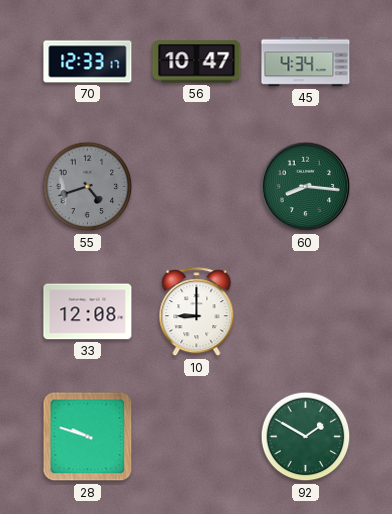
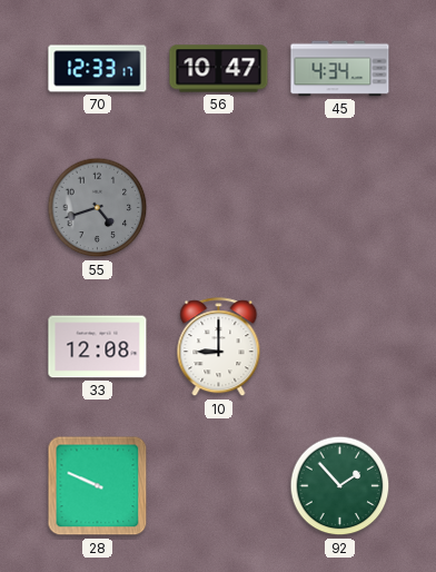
60: 8:16 -> none (306, 187)
28: 9:48 -> 9:49 (98, 486)
92: 1:50 -> 1:53 (340, 486)
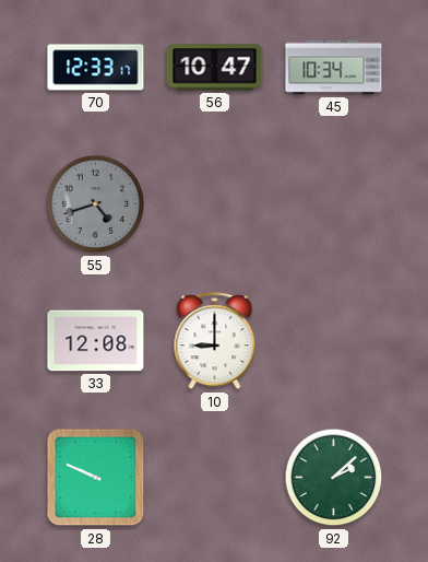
45: 4:34 -> 10:34 (334, 68)
92: 1:53 -> 2:08 (334, 478)
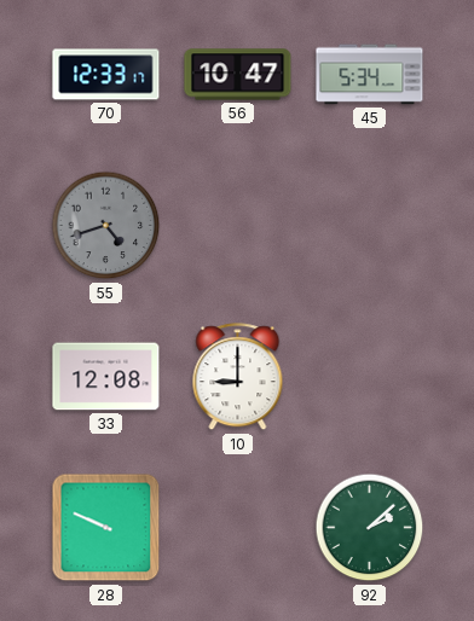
45: 10:34 -> 5:34 (370, 75)
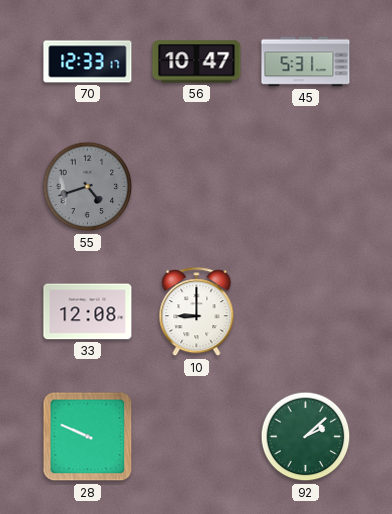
45: 5:34 -> 5:31 (306, 62)
